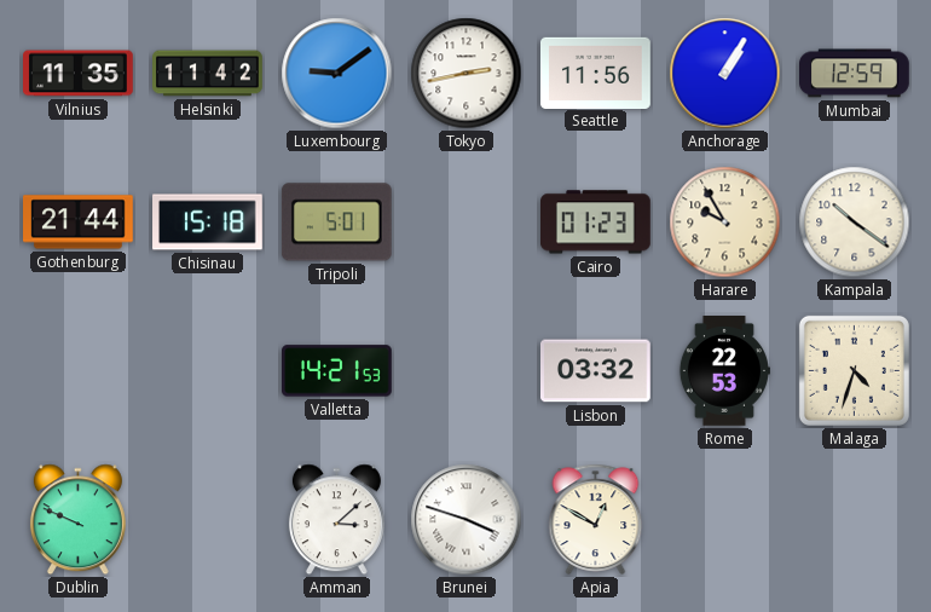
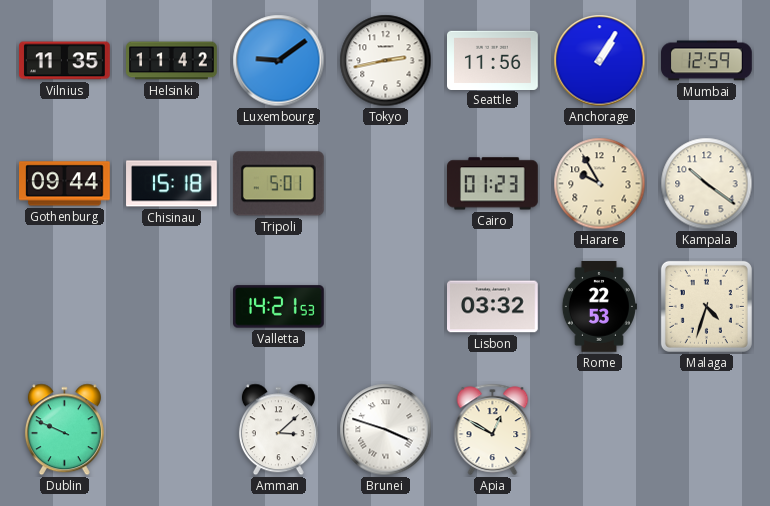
Gothenburg: 21:44 -> 09:44 (65, 184)
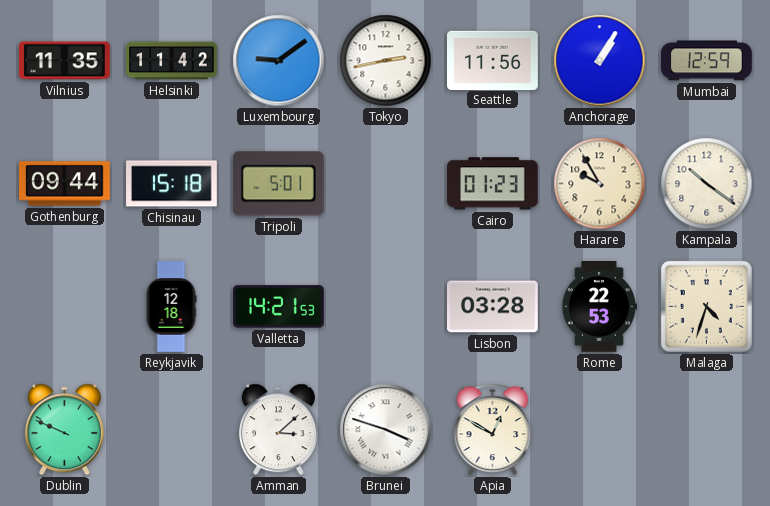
Reykjavik: none -> 12:18 (171, 307)
Lisbon: 03:32 -> 03:28 (493, 307)
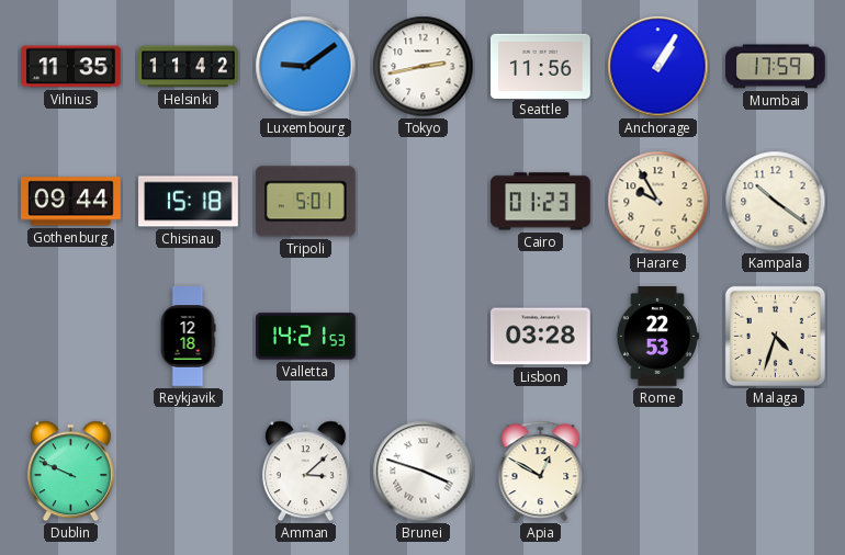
Mumbai: 12:59 -> 17:59 (776, 67)
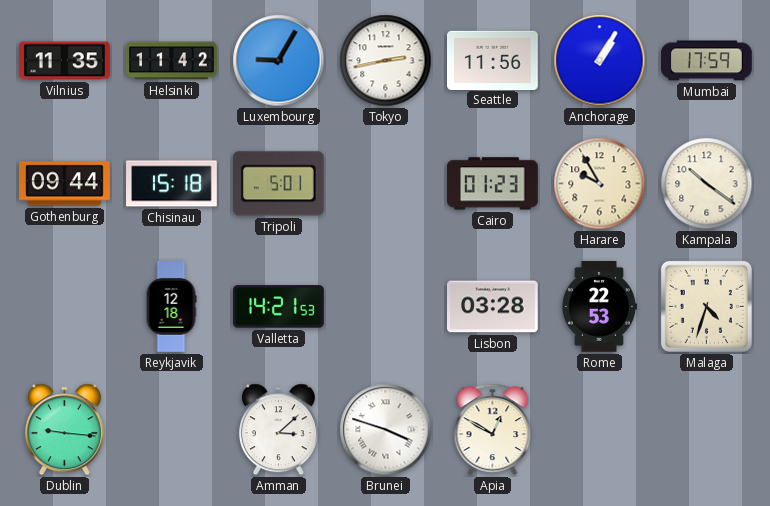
Luxembourg: 9:09 -> 9:05 (279, 61)
Dublin: 9:49 -> 9:16 (64, 430)
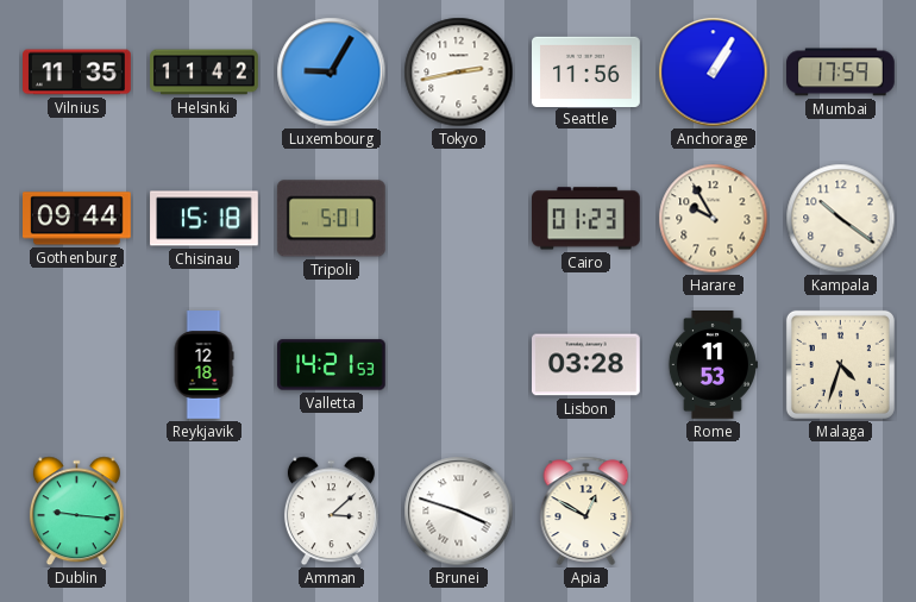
Rome: 22:53 -> 11:53 (713, 365)
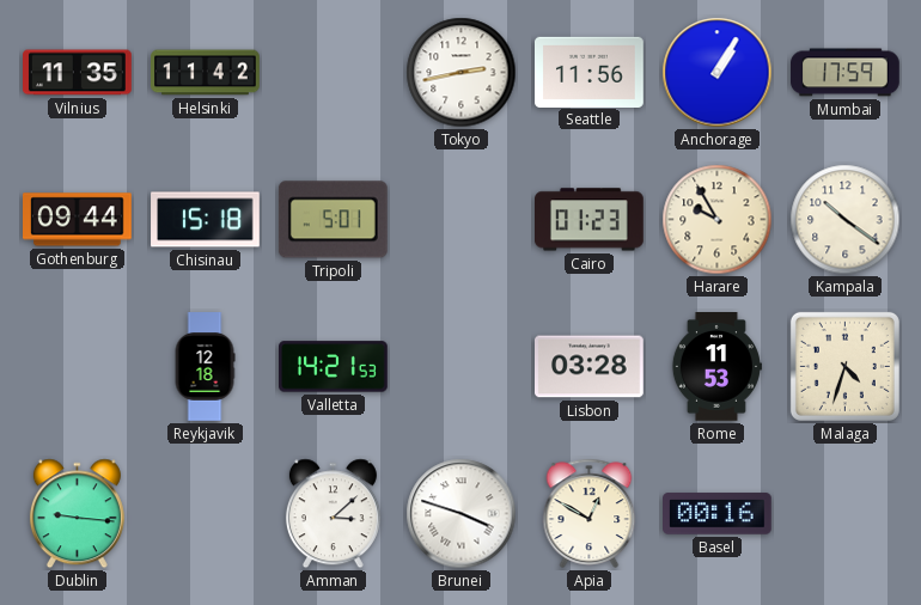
Luxembourg: 9:05 -> none (332, 73)
Basel: none -> 00:16 (718, 514)
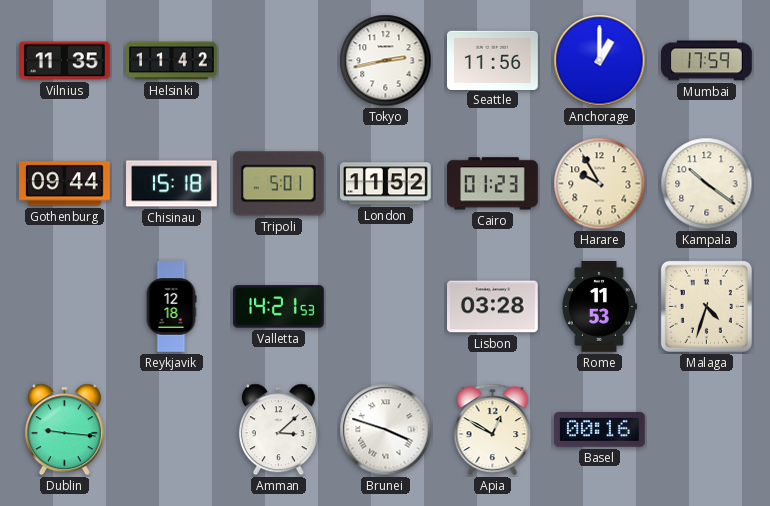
Anchorage: 1:05 -> 1:00 (600, 61)
London: none -> 11:52 (386, 184)
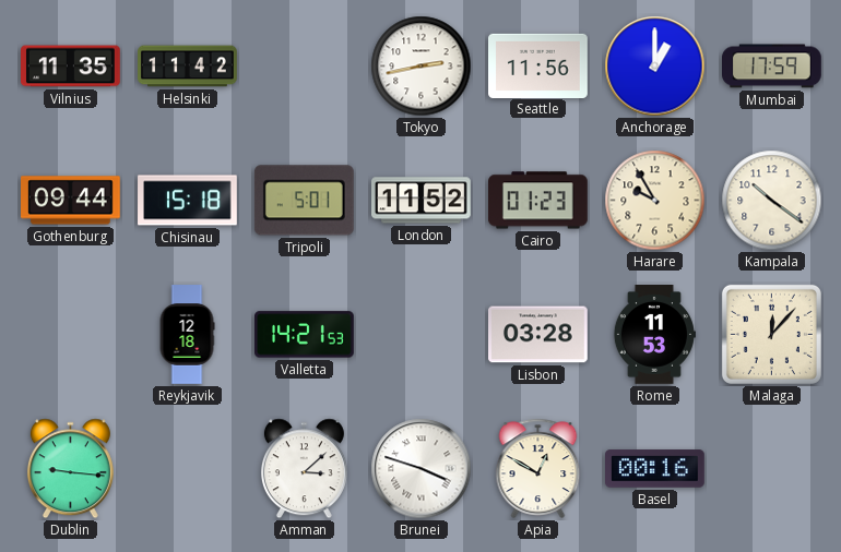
Malaga: 4:33 -> 12:07 (771, 334)
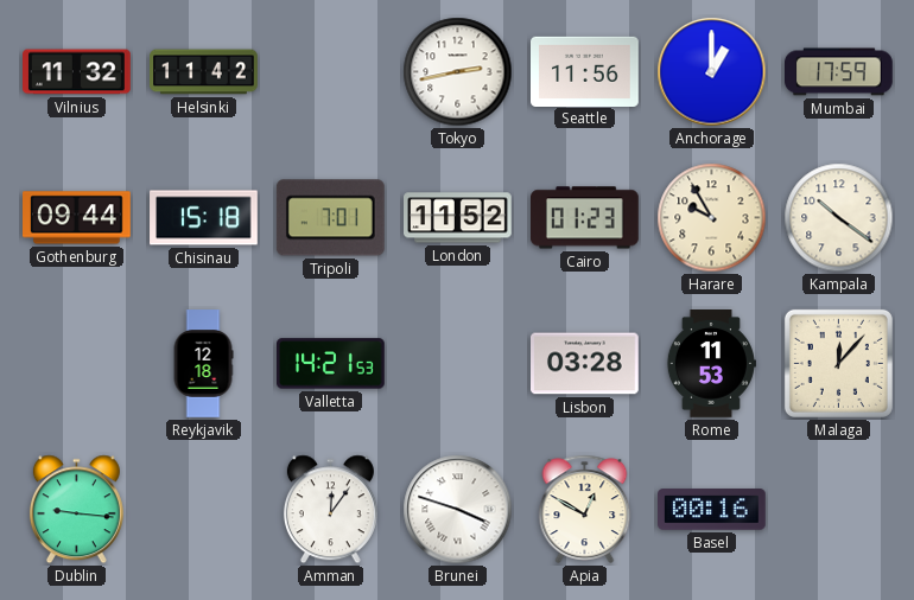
Vilnius: 11:35 -> 11:32 (77, 72)
Tripoli: 5:01 -> 7:01 (330, 218)
Amman: 3:08 -> 12:06 (330, 510)
